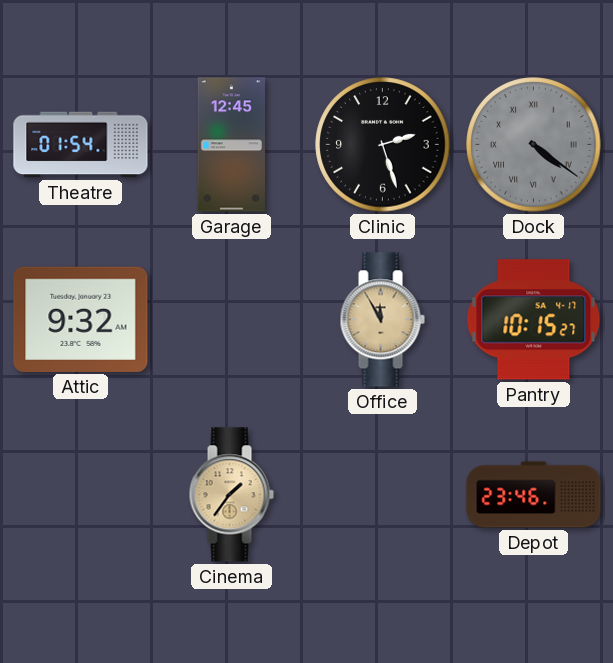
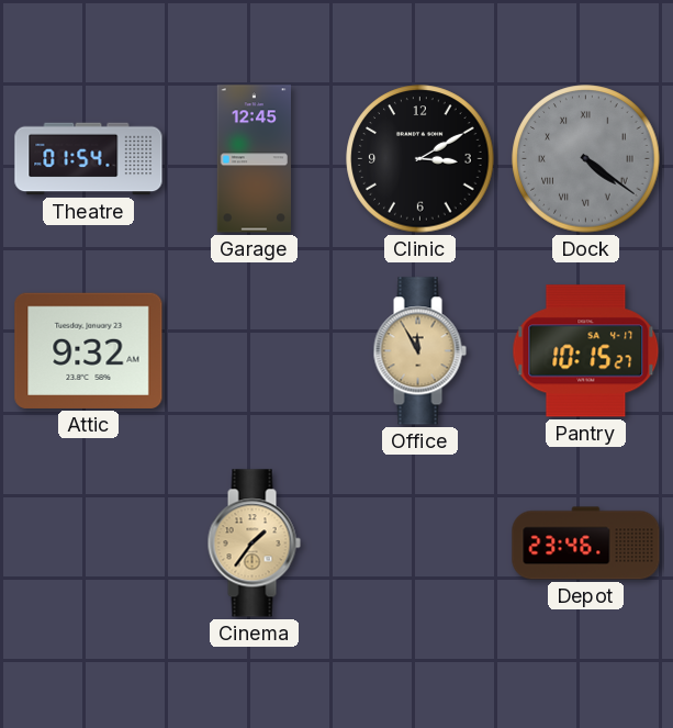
Clinic: 2:27 -> 3:10 (420, 159)
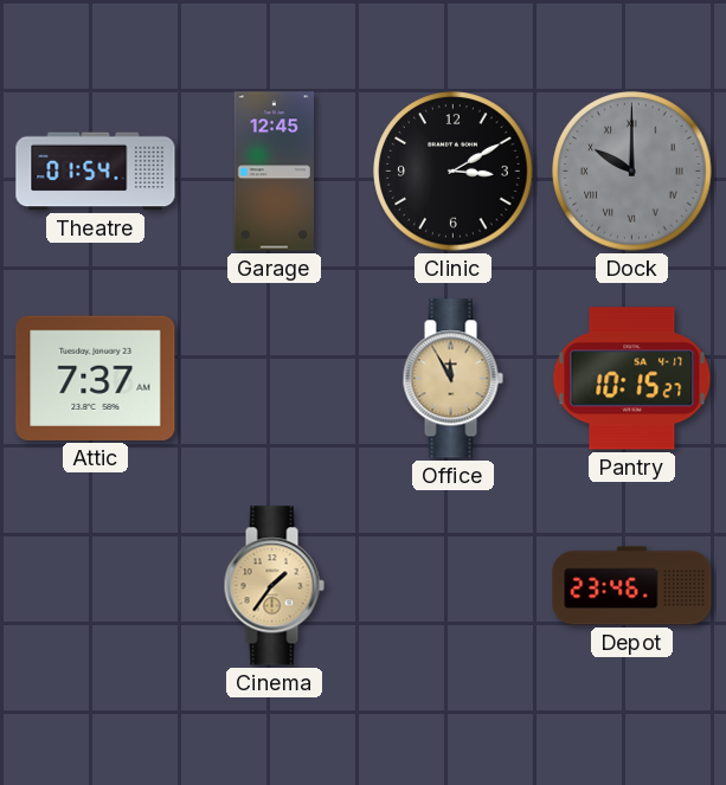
Dock: 4:21 -> 10:00 (632, 172)
Attic: 9:32 -> 7:37 (96, 378)
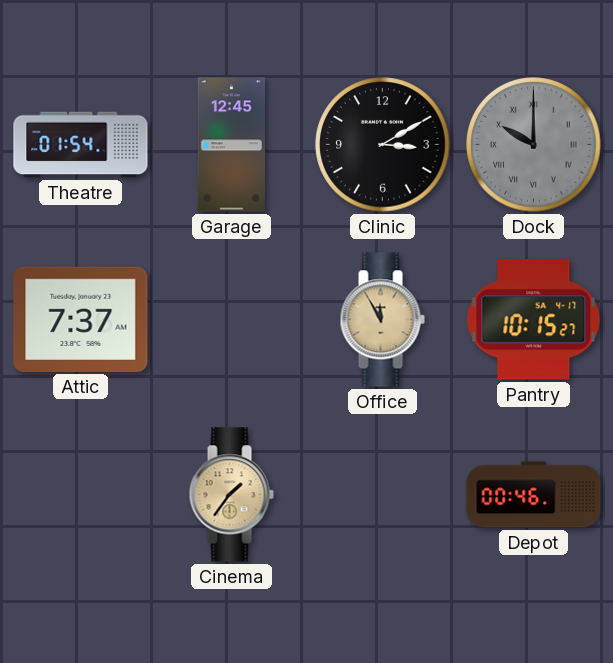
Depot: 23:46 -> 00:46 (534, 495)
